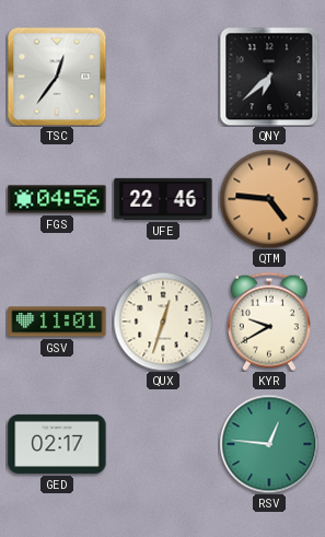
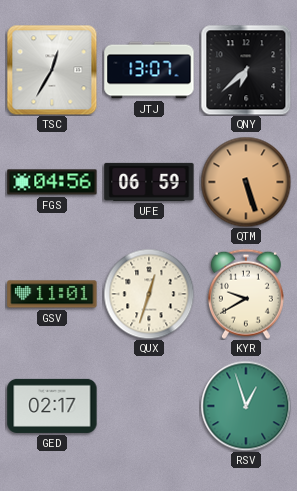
TSC: 12:36 -> 12:35 (52, 70)
JTJ: none -> 13:07 (149, 70)
UFE: 22:46 -> 06:59 (149, 182)
QTM: 4:46 -> 5:27 (246, 182)
RSV: 12:46 -> 12:57 (246, 406)
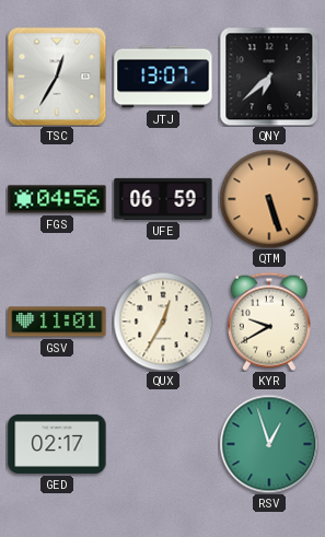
QUX: 12:33 -> 12:35 (163, 322)
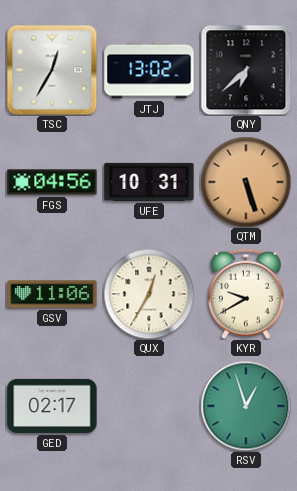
JTJ: 13:07 -> 13:02 (149, 70)
UFE: 06:59 -> 10:31 (149, 182)
GSV: 11:01 -> 11:06 (52, 294)
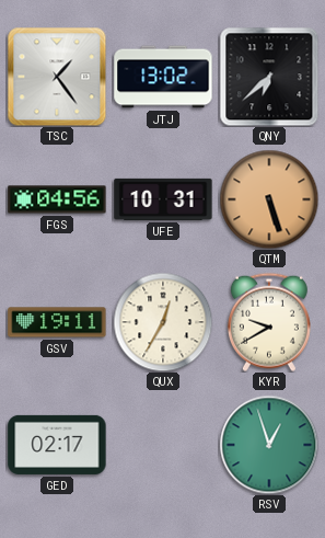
TSC: 12:35 -> 1:24 (57, 77)
GSV: 11:06 -> 19:11 (57, 322)
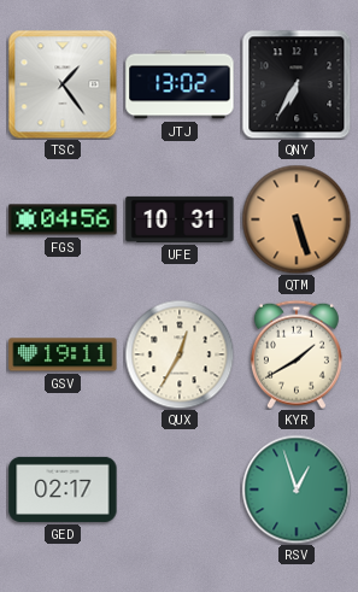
QNY: 6:38 -> 6:35 (297, 84)
KYR: 9:40 -> 1:40 (297, 354)
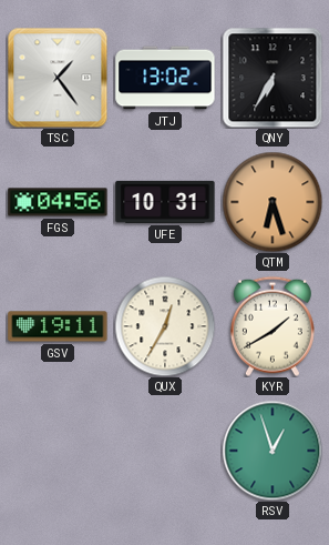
QTM: 5:27 -> 6:27 (273, 202)
GED: 02:17 -> none (63, 490)
